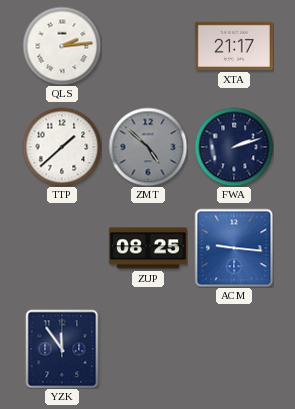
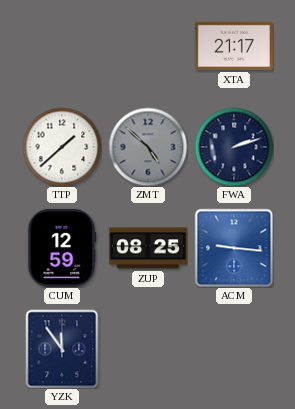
QLS: 2:14 -> none (62, 46)
CUM: none -> 12:59 (62, 248)
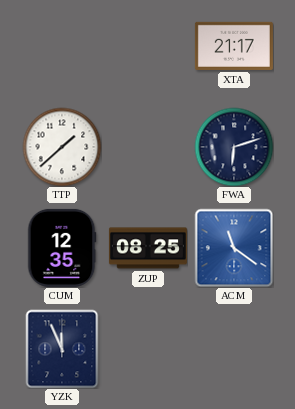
ZMT: 4:52 -> none (148, 147)
FWA: 2:12 -> 6:12 (234, 147)
CUM: 12:59 -> 12:35 (62, 248)
ACM: 9:16 -> 11:21 (234, 248)
YZK: 11:54 -> 11:56 (62, 349)
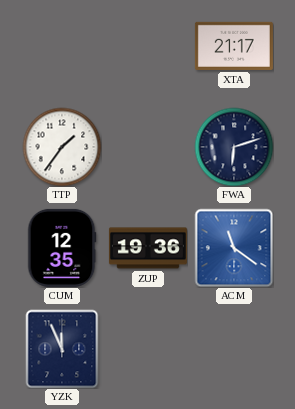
TTP: 1:38 -> 1:36 (62, 147)
ZUP: 08:25 -> 19:36 (148, 248)
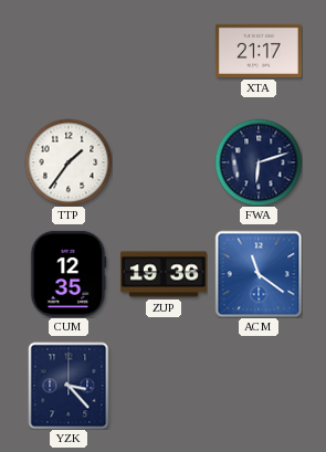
YZK: 11:56 -> 3:23 (69, 386)
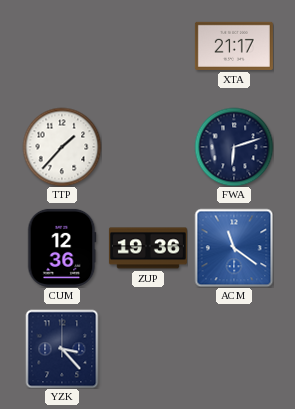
TTP: 1:36 -> 1:37 (62, 147)
CUM: 12:35 -> 12:36 (62, 248)
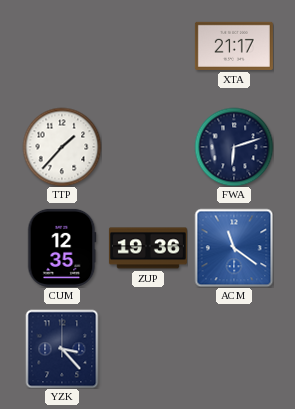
CUM: 12:36 -> 12:35 (62, 248)
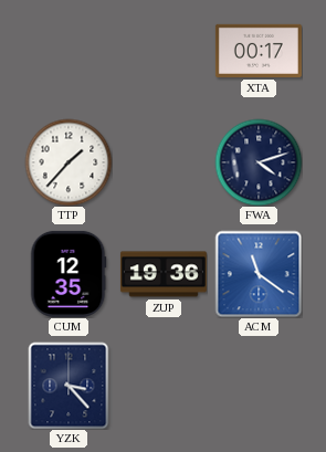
XTA: 21:17 -> 00:17 (259, 51)
FWA: 6:12 -> 4:12 (259, 162)
